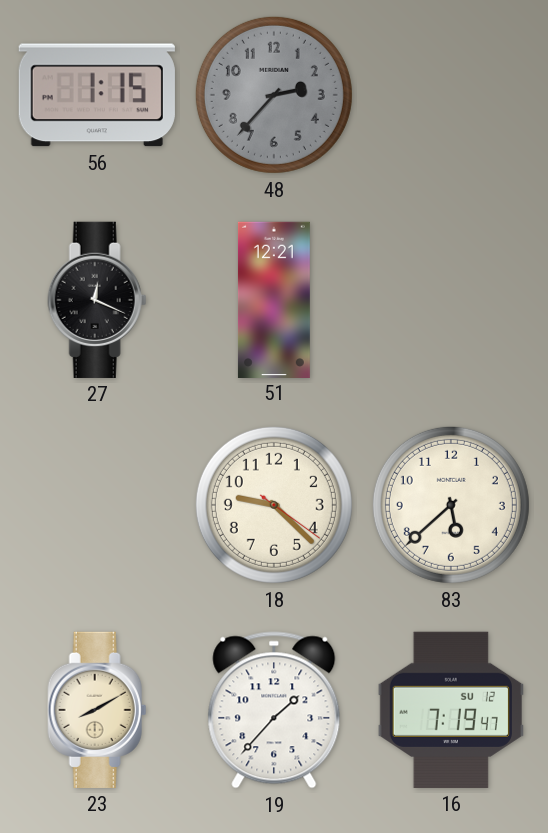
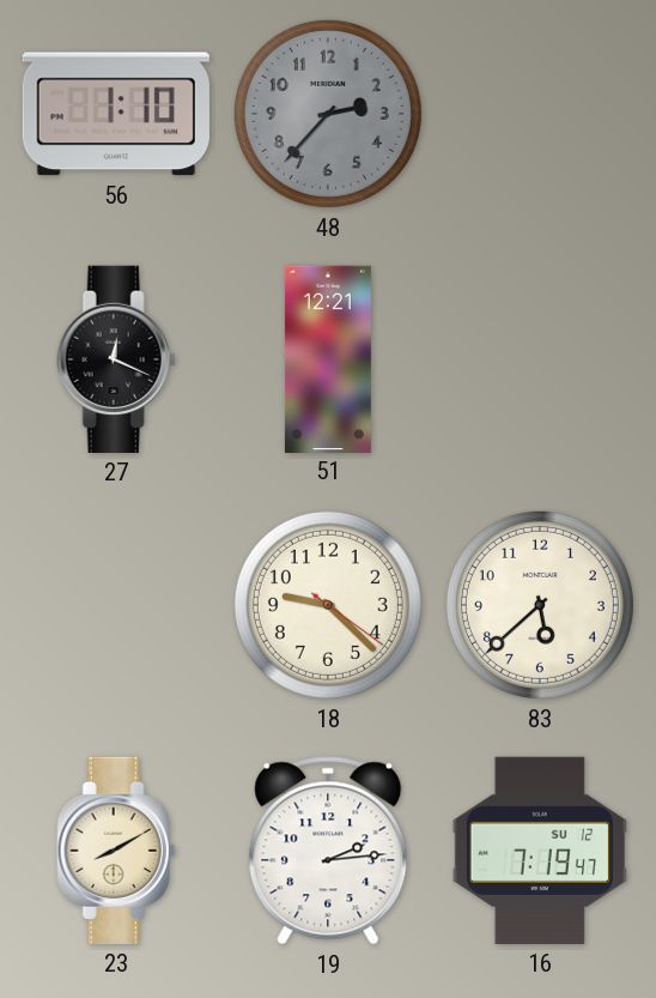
56: 1:15 -> 1:10 (116, 114)
19: 1:37 -> 2:14 (328, 851)
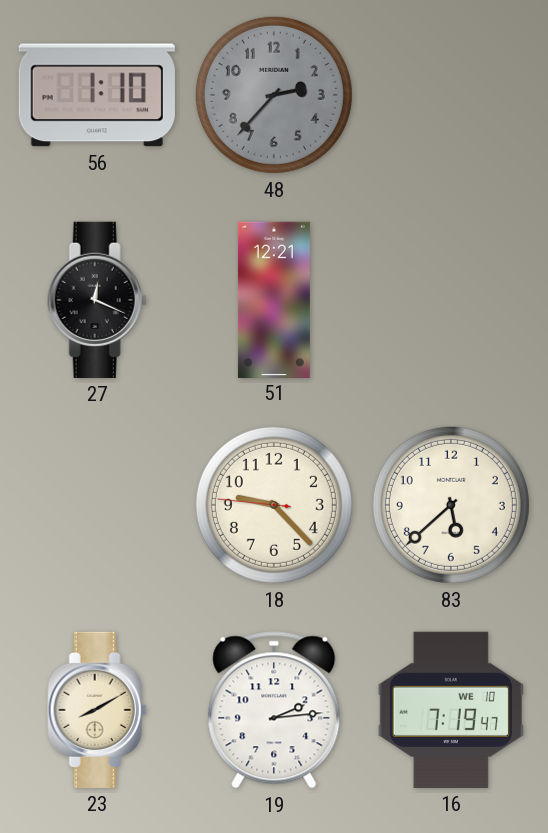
18: 9:22:21 -> 9:22:46 (274, 505)
16 date: SU 12 -> WE 10 (451, 710)
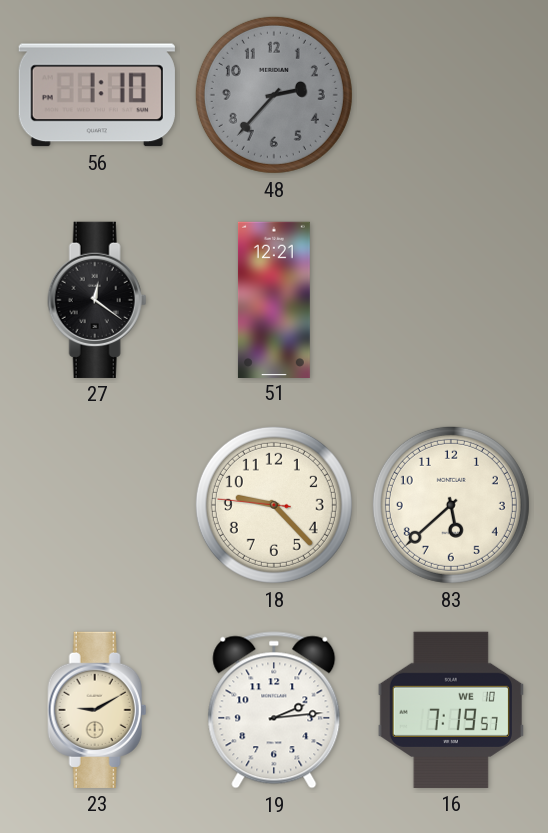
27: 12:19 -> 12:21 (97, 300)
23: 8:10 -> 9:10 (97, 710)
16: 7:19:47 -> 7:19:57 (451, 710)
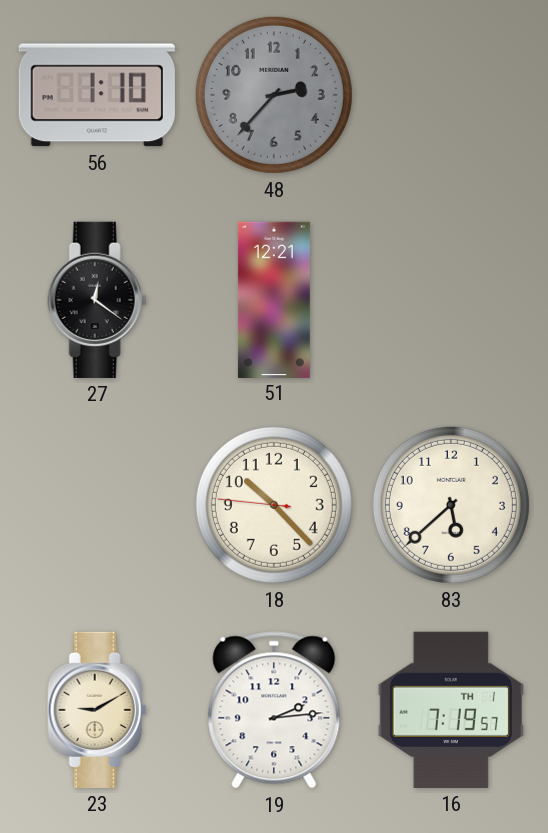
18: 9:22 -> 10:22 (274, 505)
16 date: WE 10 -> TH 1 (451, 710)
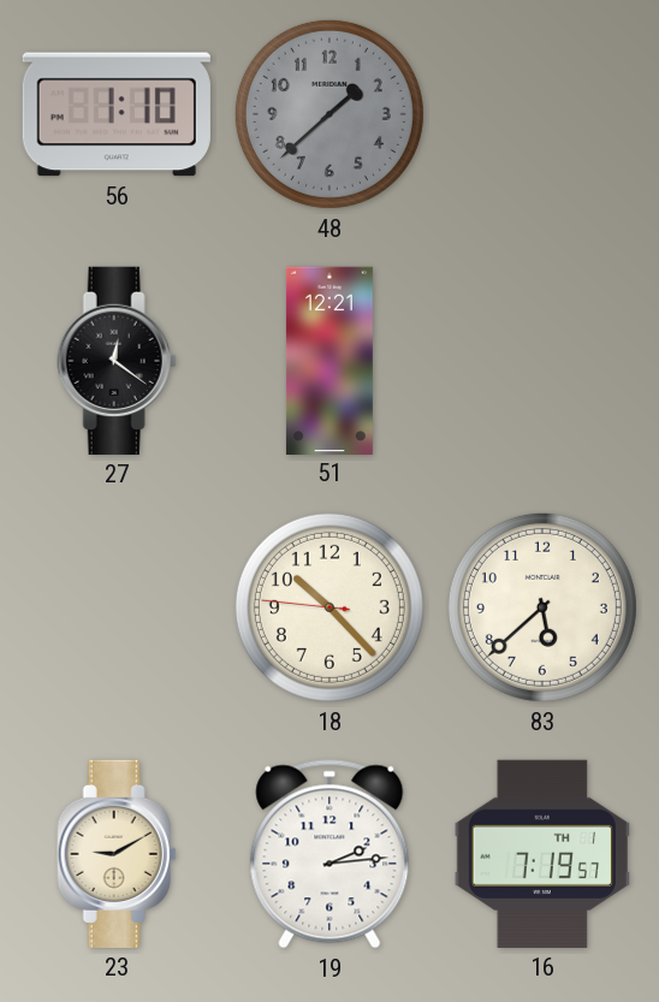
48: 2:37 -> 1:38 (329, 114)
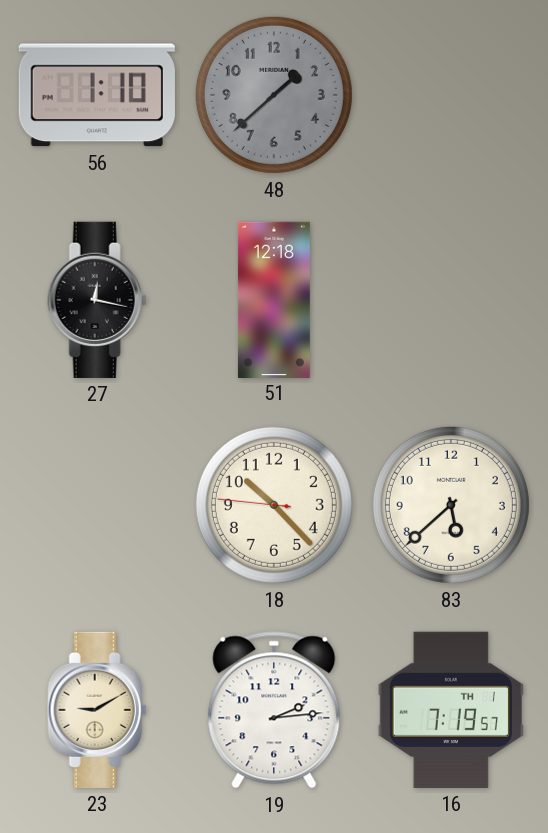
27: 12:21 -> 12:17 (97, 300)
51: 12:21 -> 12:18 (274, 299)
